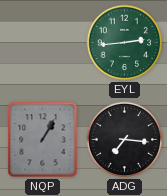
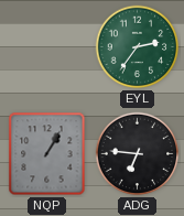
EYL: 2:44 -> 2:36 (138, 47)
ADG: 7:16 -> 6:46 (138, 154)
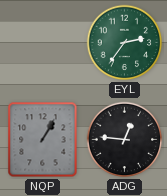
ADG: 6:46 -> 12:46 (125, 140)
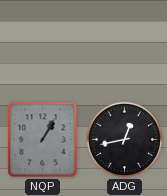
EYL: 2:36 -> none (125, 43)
ADG: 12:46 -> 12:43 (125, 140)
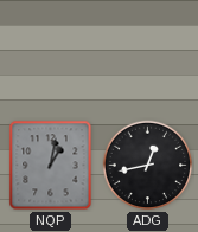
NQP: 1:05 -> 1:02 (51, 166)
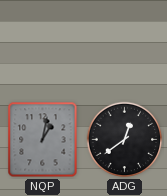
ADG: 12:43 -> 12:39 (125, 140)
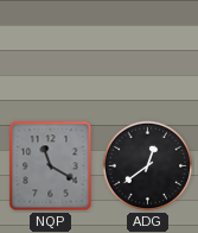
NQP: 1:02 -> 11:20 (51, 166)
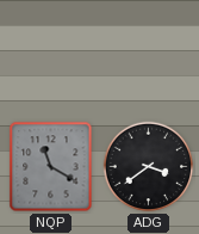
ADG: 12:39 -> 3:39 (149, 167)
